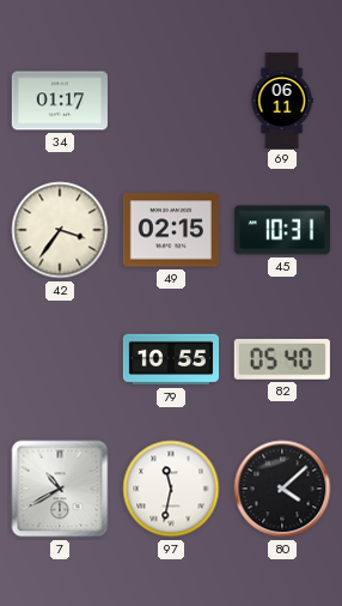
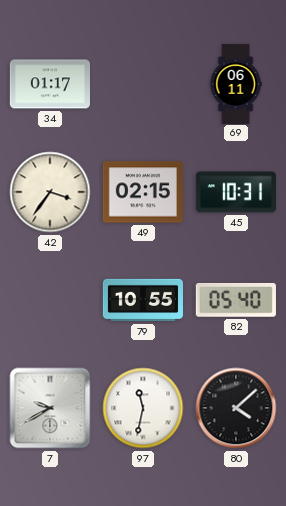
7: 10:40 -> 9:40 (50, 408)
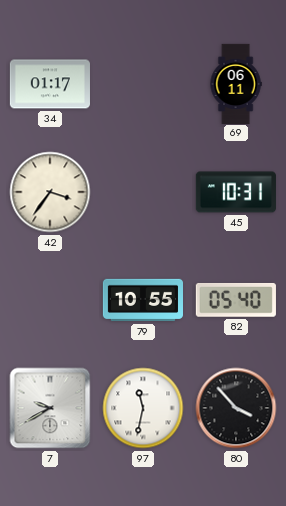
49: 02:15 -> none (143, 192)
80: 4:08 -> 3:53 (236, 408)
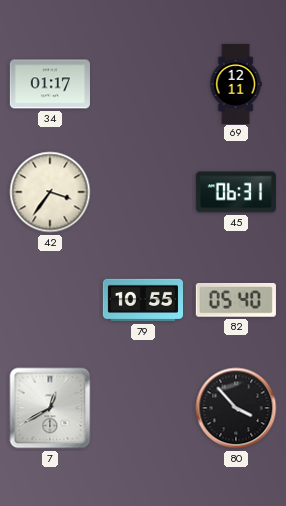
69: 06:11 -> 12:11 (236, 83)
45: 10:31 -> 06:31 (236, 192)
7: 9:40 -> 12:40 (50, 408)
97: 11:32 -> none (143, 408)
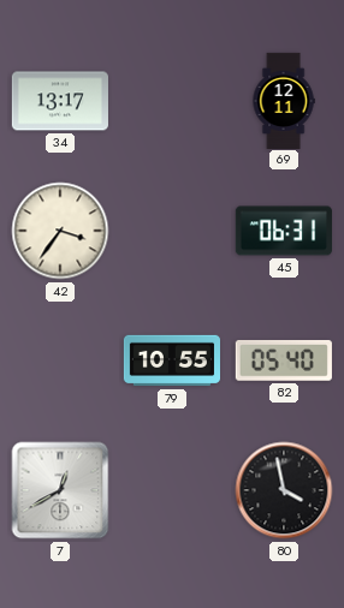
34: 01:17 -> 13:17 (60, 101)
80: 3:53 -> 3:58 (284, 490)
